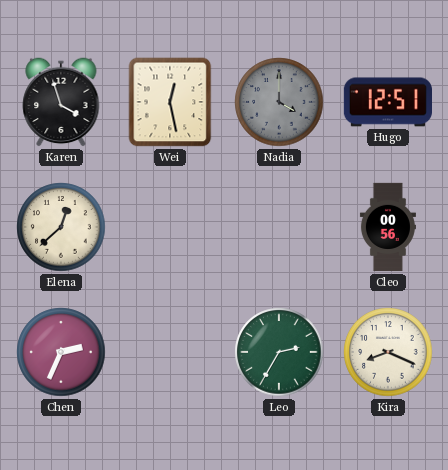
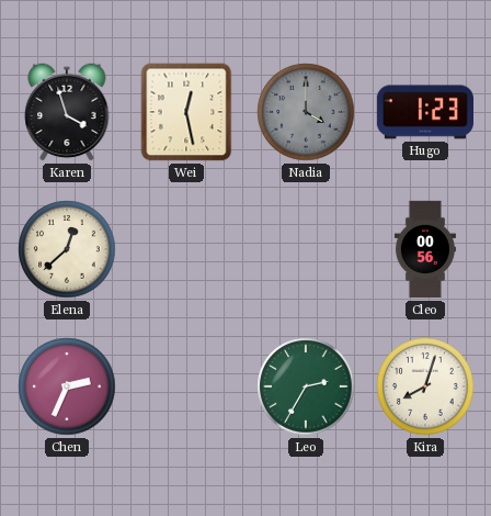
Hugo: 12:51 -> 1:23 (424, 112)
Kira: 8:19 -> 8:03 (425, 386)
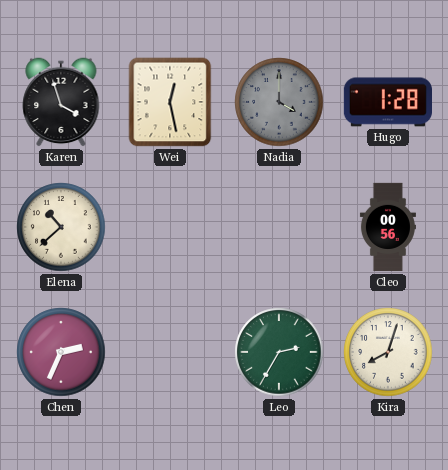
Hugo: 1:23 -> 1:28 (387, 102)
Elena: 12:38 -> 10:38 (61, 227)
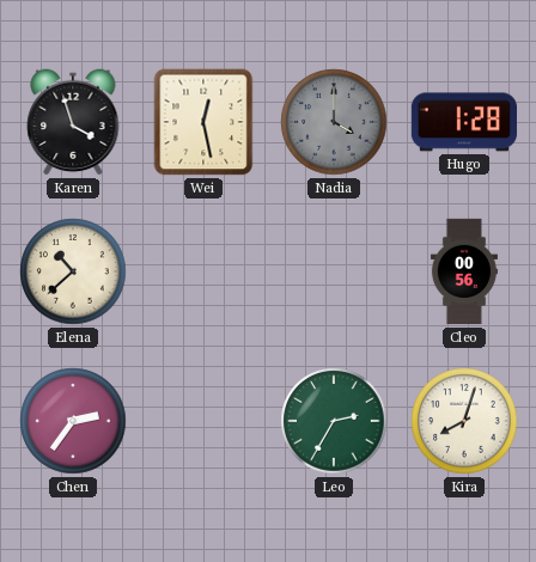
Chen: 2:34 -> 2:36 (73, 421)
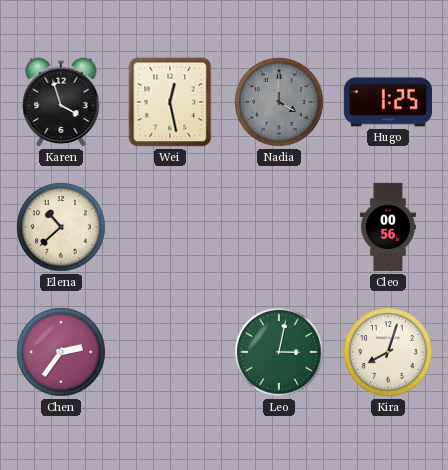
Hugo: 1:28 -> 1:25 (387, 102)
Leo: 2:35 -> 3:02 (279, 352)
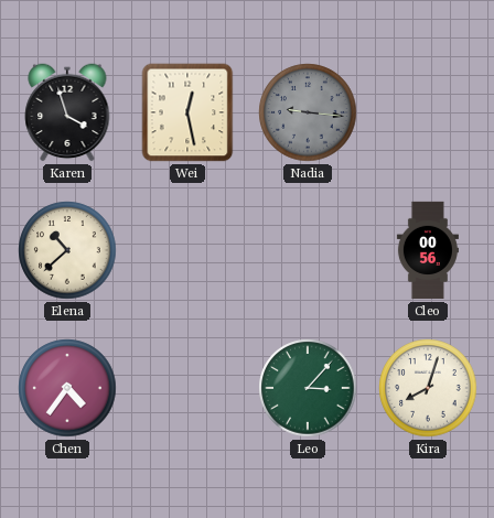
Nadia: 4:00 -> 9:16 (308, 112)
Hugo: 1:25 -> none (387, 102)
Chen: 2:36 -> 4:36 (67, 388)
Leo: 3:02 -> 3:07 (308, 388)
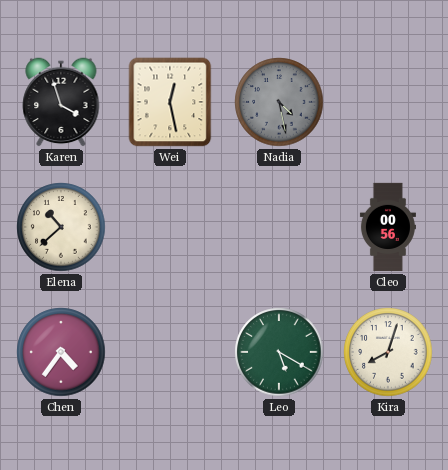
Nadia: 9:16 -> 4:28 (279, 102)
Leo: 3:07 -> 5:20 (279, 352)
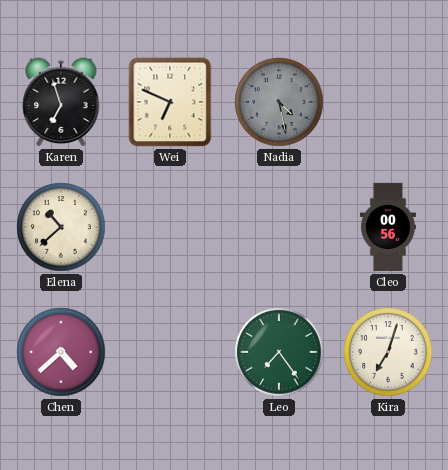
Karen: 3:57 -> 6:57 (61, 102)
Wei: 12:28 -> 6:49 (170, 102)
Chen: 4:36 -> 4:38 (61, 352)
Leo: 5:20 -> 7:24 (279, 352)
Kira: 8:03 -> 7:03 (388, 352)
